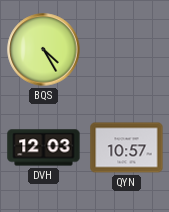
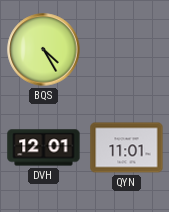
DVH: 12:03 -> 12:01 (44, 148)
QYN: 10:57 -> 11:01 (127, 148)
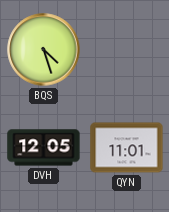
BQS: 4:25 -> 4:27 (44, 50)
DVH: 12:01 -> 12:05 (44, 148)
